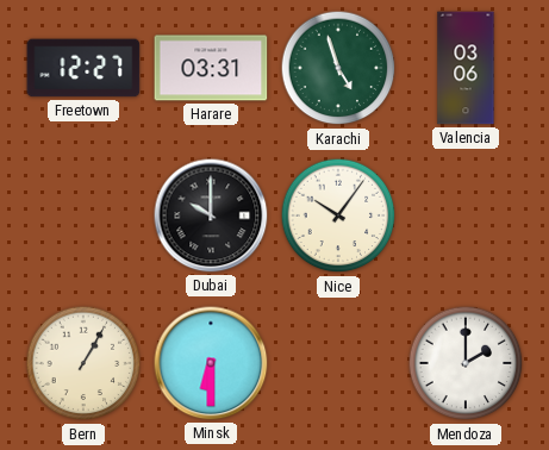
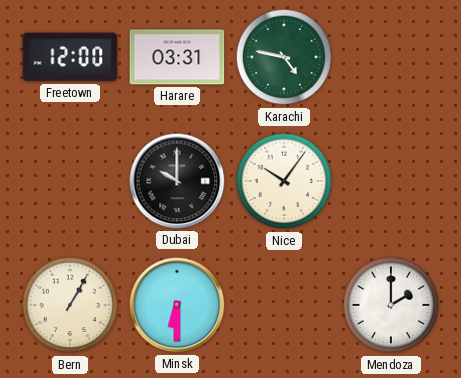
Freetown: 12:27 -> 12:00 (70, 57)
Karachi: 4:57 -> 4:47 (284, 57)
Valencia: 03:06 -> none (466, 68)
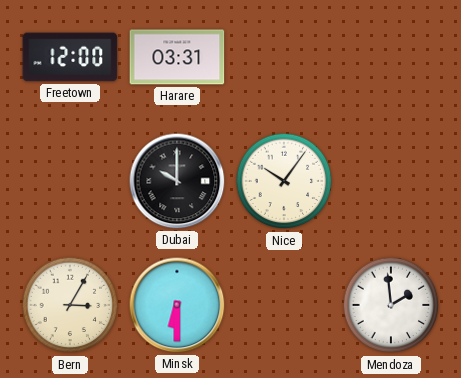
Karachi: 4:47 -> none (284, 57)
Bern: 1:05 -> 3:05 (70, 305)
Mendoza: 2:00 -> 1:59 (391, 305)
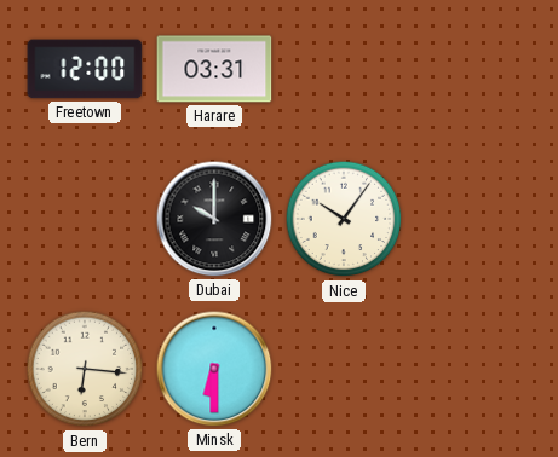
Bern: 3:05 -> 6:16 (85, 369)
Mendoza: 1:59 -> none (391, 305)
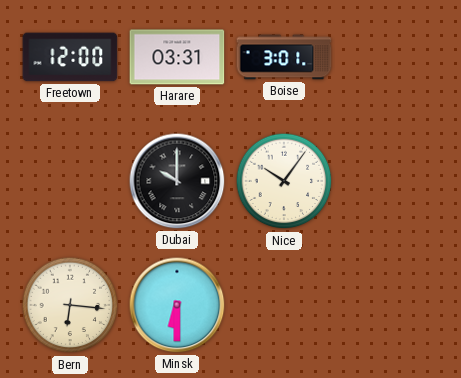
Boise: none -> 3:01 (284, 57)
